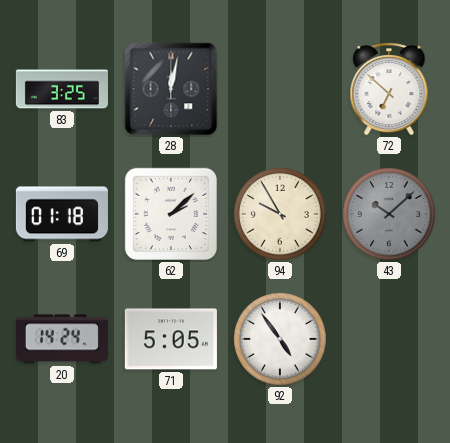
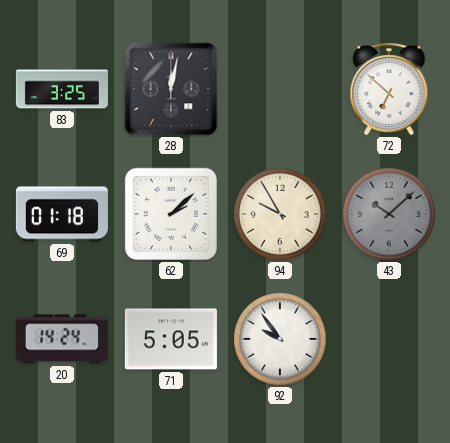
92: 4:54 -> 9:54 (281, 340)
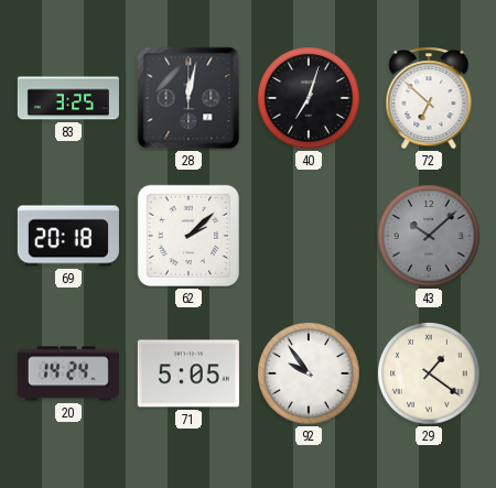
40: none -> 7:03 (310, 99)
69: 01:18 -> 20:18 (68, 236)
94: 9:55 -> none (281, 215)
29: none -> 1:21 (430, 375)
